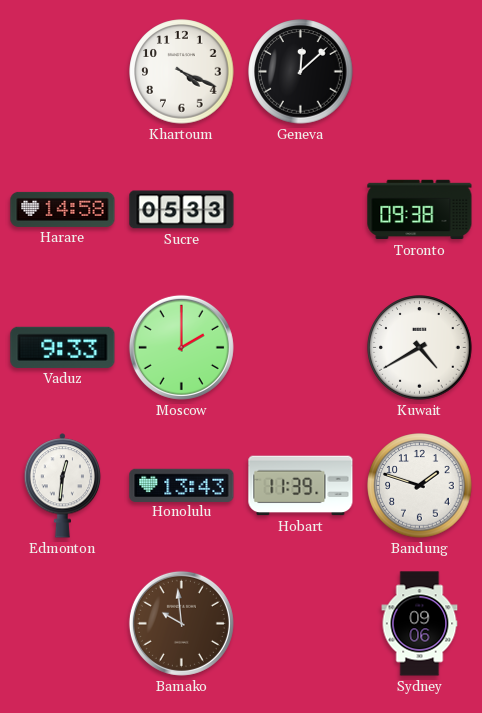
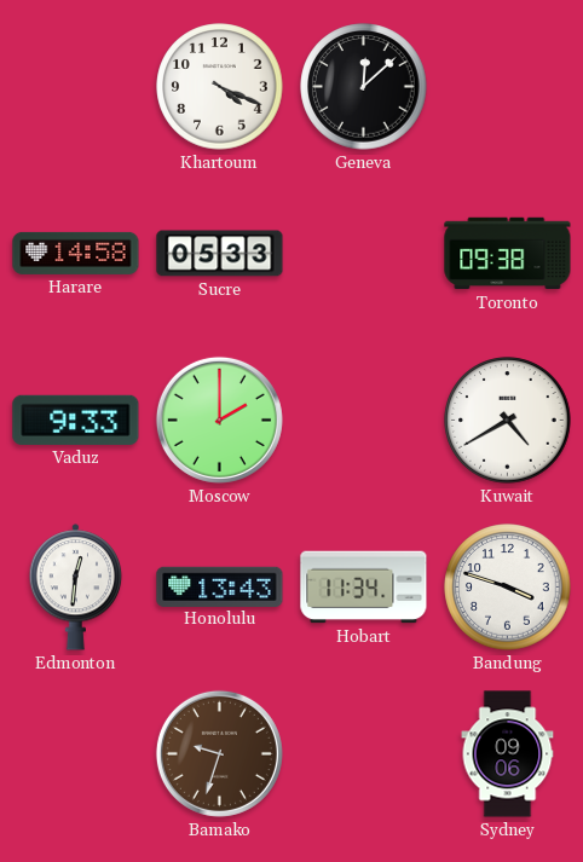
Hobart: 11:39 -> 11:34 (364, 588)
Bandung: 1:48 -> 3:48 (508, 588)
Bamako: 9:59 -> 9:33 (219, 753)
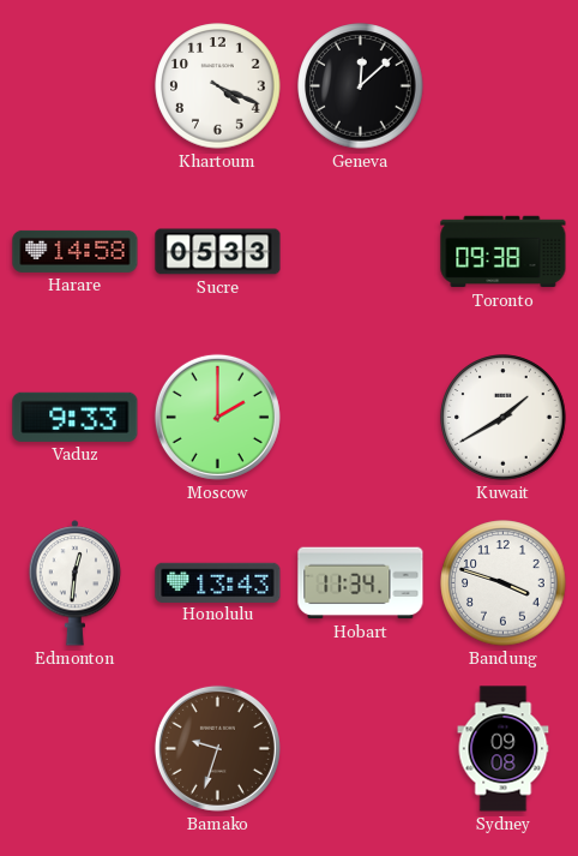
Kuwait: 4:40 -> 1:40 (504, 418)
Sydney: 09:06 -> 09:08 (504, 749)
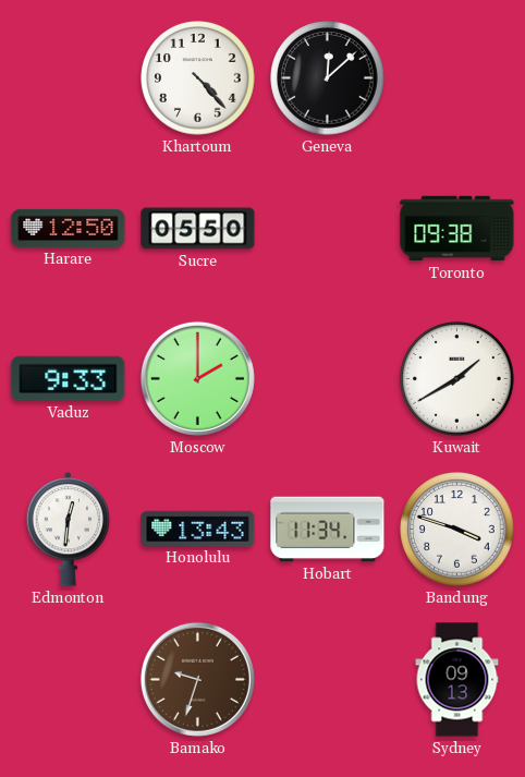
Khartoum: 4:19 -> 4:23 (198, 78)
Harare: 14:58 -> 12:50 (69, 228)
Sucre: 05:33 -> 05:50 (198, 229)
Sydney: 09:08 -> 09:13 (457, 680)
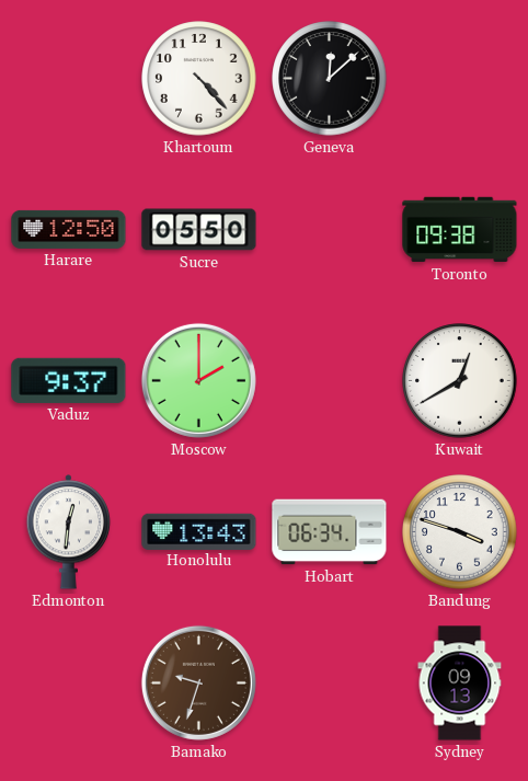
Vaduz: 9:33 -> 9:37 (69, 380)
Kuwait: 1:40 -> 12:40 (460, 381)
Hobart: 11:34 -> 06:34 (330, 532)
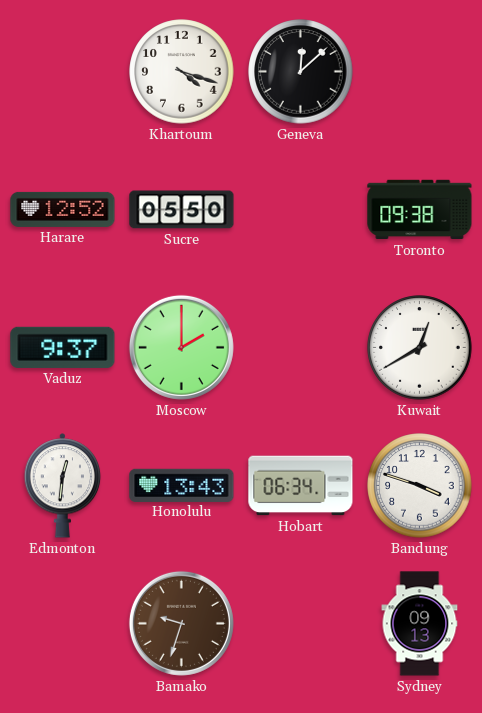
Khartoum: 4:23 -> 4:18 (182, 72)
Harare: 12:50 -> 12:52 (63, 209)
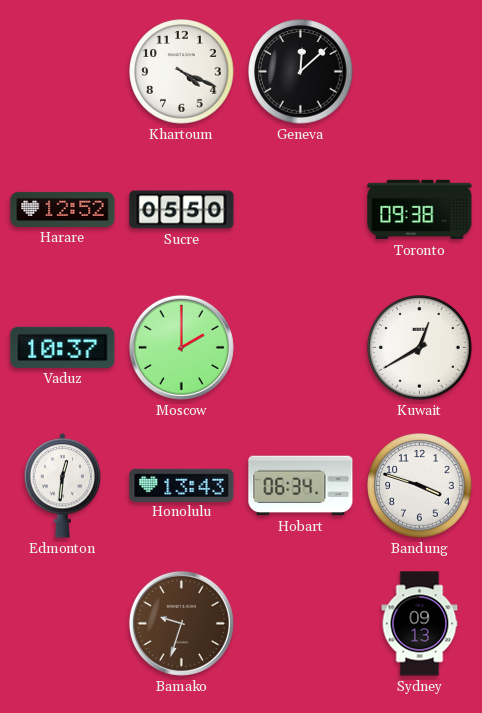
Khartoum: 4:18 -> 4:19 (182, 72)
Vaduz: 9:37 -> 10:37 (63, 347)
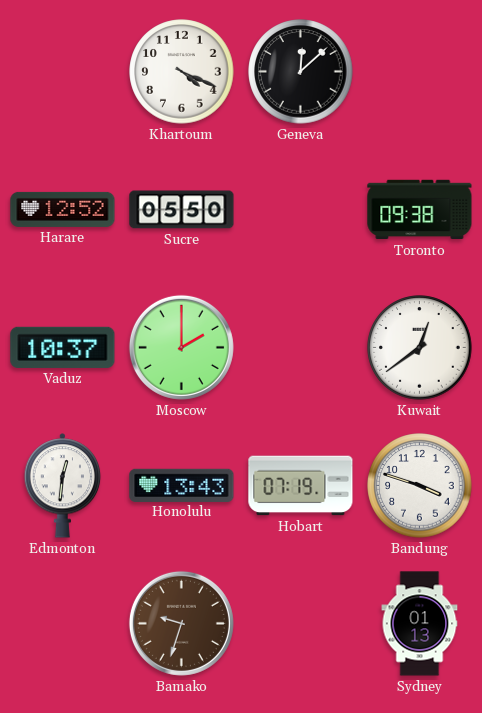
Kuwait: 12:40 -> 12:39 (420, 348)
Hobart: 06:34 -> 07:19 (301, 486)
Sydney: 09:13 -> 01:13 (420, 624)
